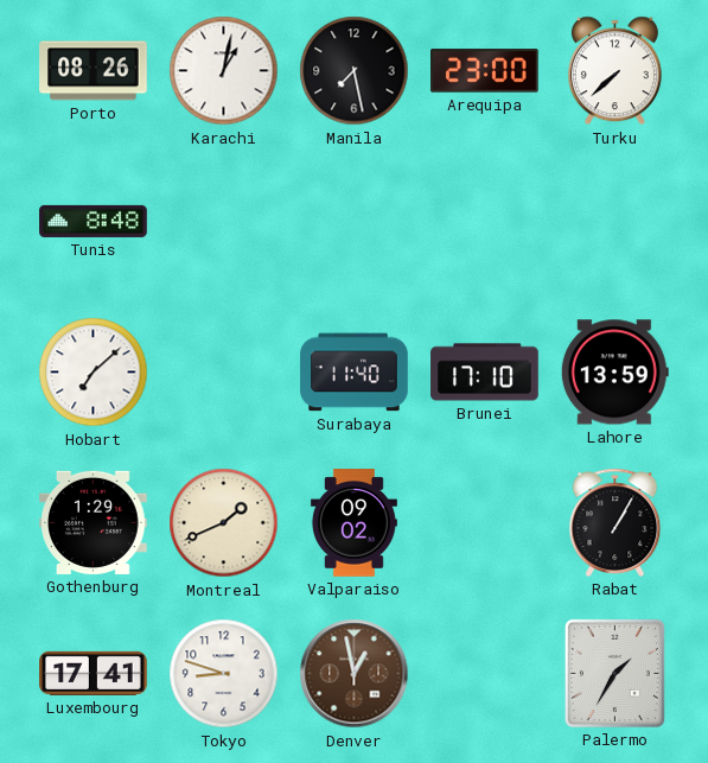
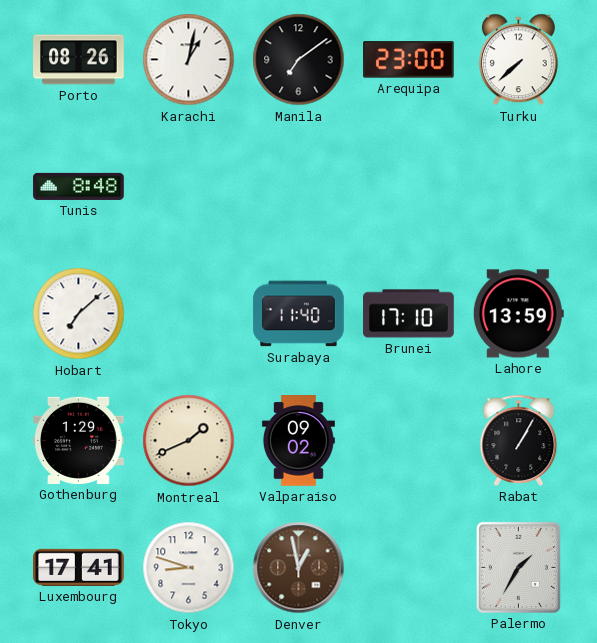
Manila: 7:28 -> 7:09 (299, 60)
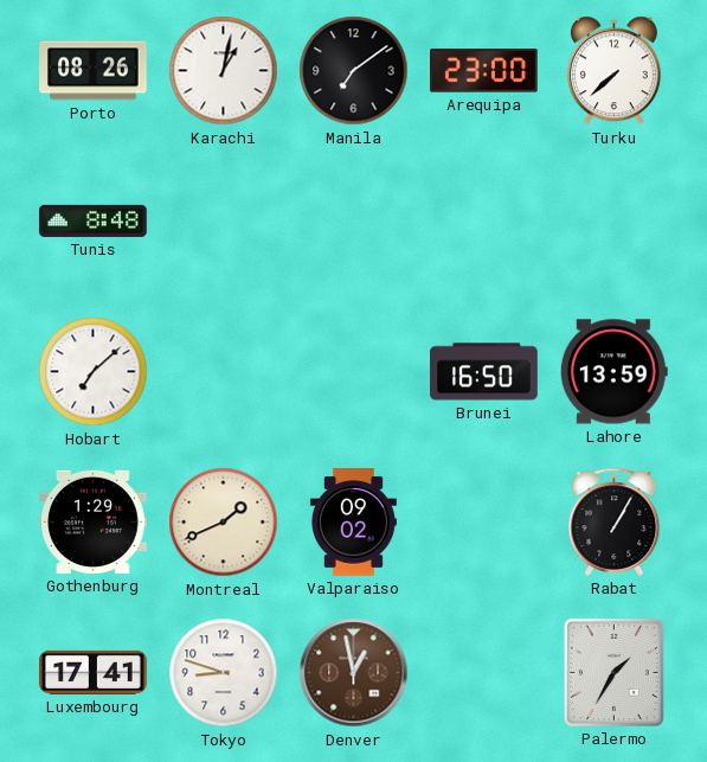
Surabaya: 11:40 -> none (299, 314)
Brunei: 17:10 -> 16:50 (484, 372)
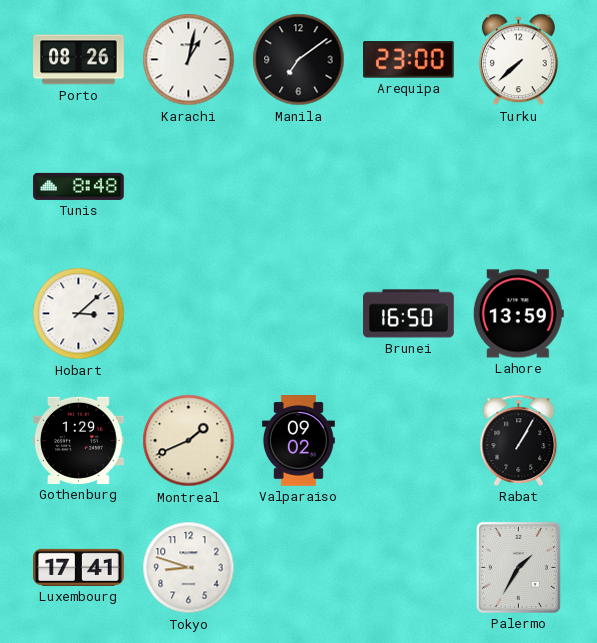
Hobart: 7:08 -> 3:08 (79, 314)
Denver: 12:58 -> none (354, 673)
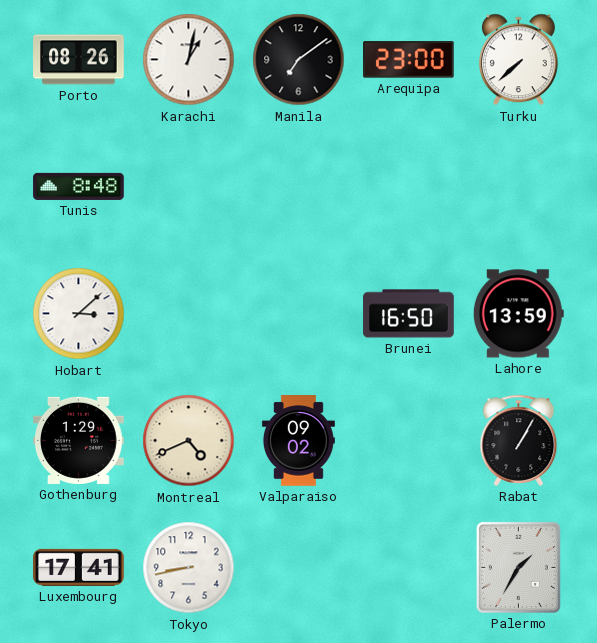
Montreal: 1:41 -> 4:41 (189, 441)
Tokyo: 8:48 -> 8:43 (189, 568)
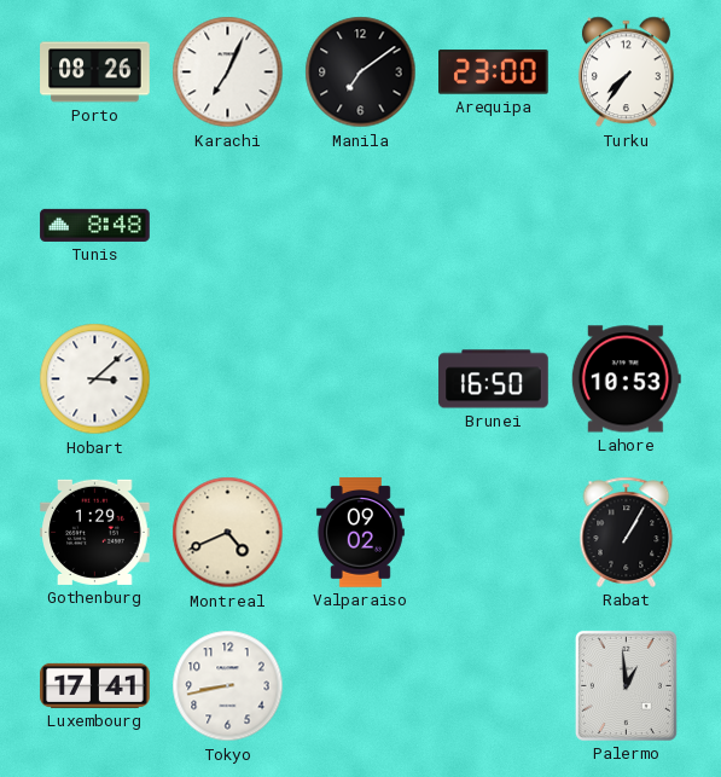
Karachi: 1:02 -> 7:04 (228, 73)
Turku: 7:38 -> 7:36 (626, 73)
Lahore: 13:59 -> 10:53 (626, 379)
Palermo: 1:35 -> 12:59 (626, 685)
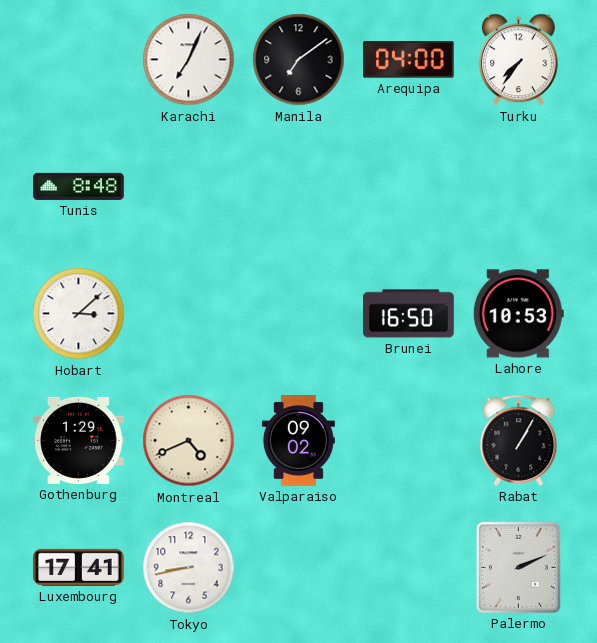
Porto: 08:26 -> none (95, 73)
Arequipa: 23:00 -> 04:00 (409, 60)
Palermo: 12:59 -> 2:11 (518, 567)
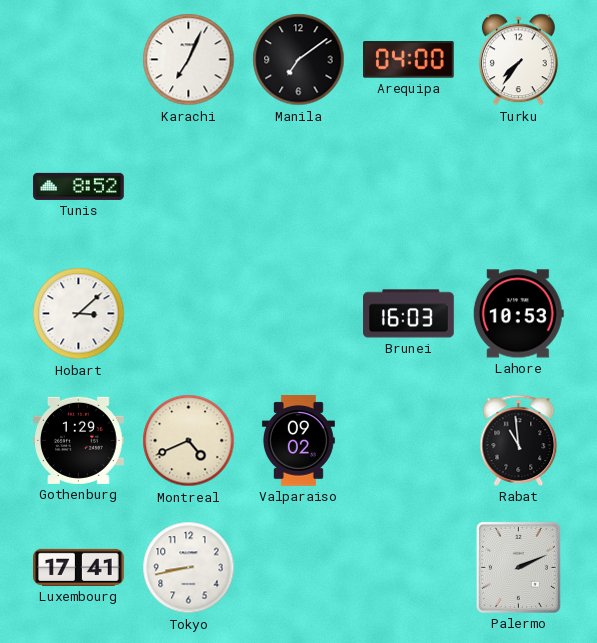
Tunis: 8:48 -> 8:52 (79, 186)
Brunei: 16:50 -> 16:03 (409, 314)
Rabat: 1:05 -> 10:59 (519, 440)
